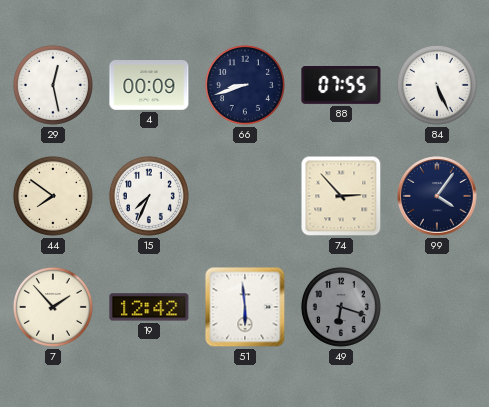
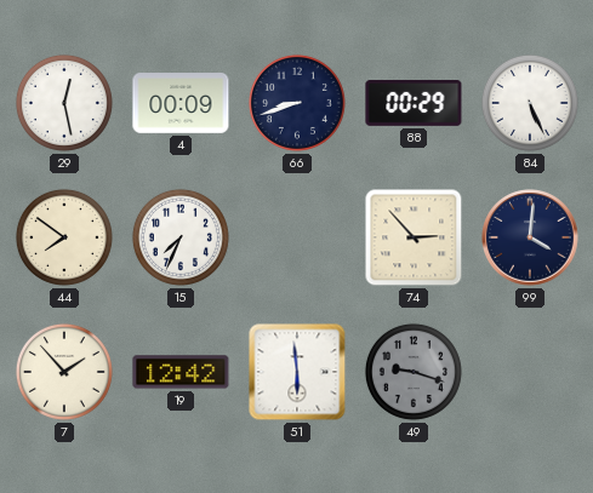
88: 07:55 -> 00:29 (414, 104)
99: 4:06 -> 4:01 (530, 237)
49: 6:18 -> 9:18 (414, 372)
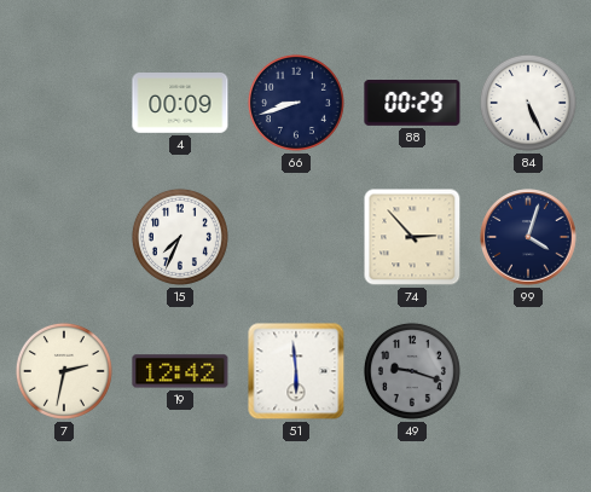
29: 12:28 -> none (64, 103)
44: 7:51 -> none (64, 237)
99: 4:01 -> 4:03 (528, 237)
7: 1:53 -> 2:32 (64, 371)
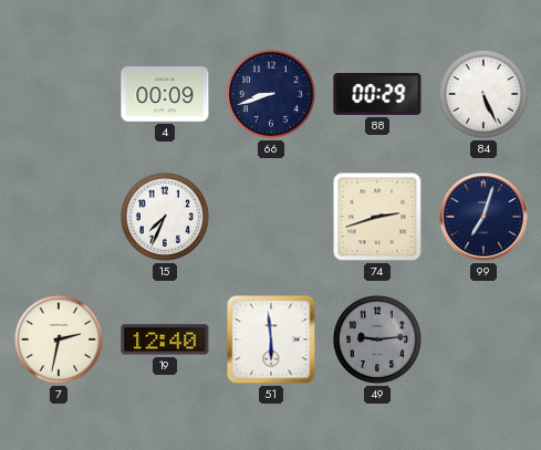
74: 2:53 -> 2:42 (377, 217)
99: 4:03 -> 7:03 (483, 217)
19: 12:42 -> 12:40 (165, 339)
49: 9:18 -> 9:14 (377, 339)
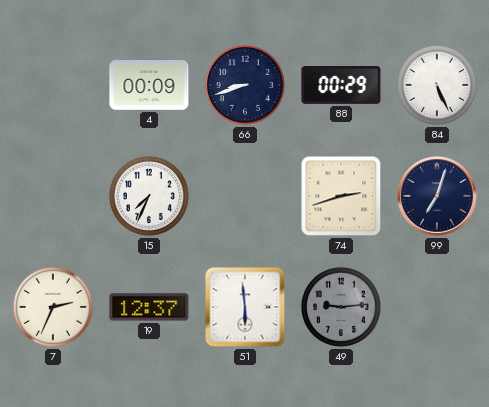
7: 2:32 -> 2:34 (53, 307)
19: 12:40 -> 12:37 (149, 307)
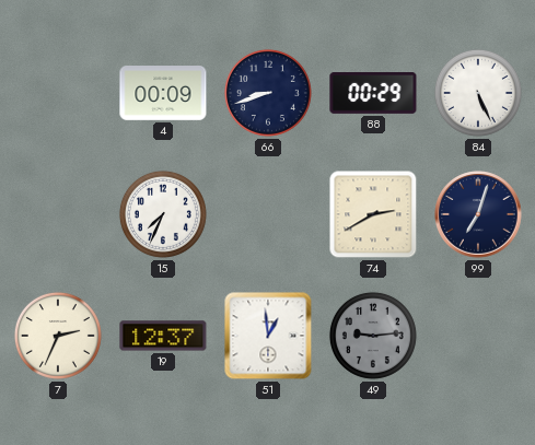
74: 2:42 -> 2:40 (373, 214)
51: 5:59 -> 12:59 (268, 336)
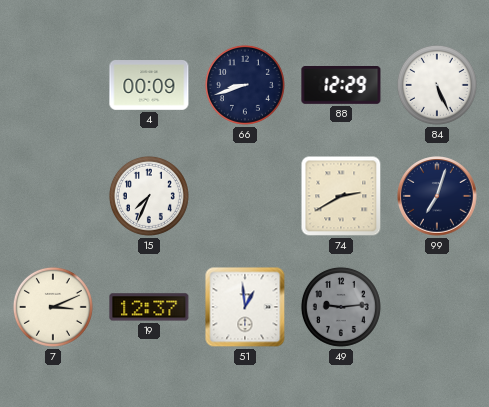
88: 00:29 -> 12:29 (341, 86)
7: 2:34 -> 3:11 (53, 307)
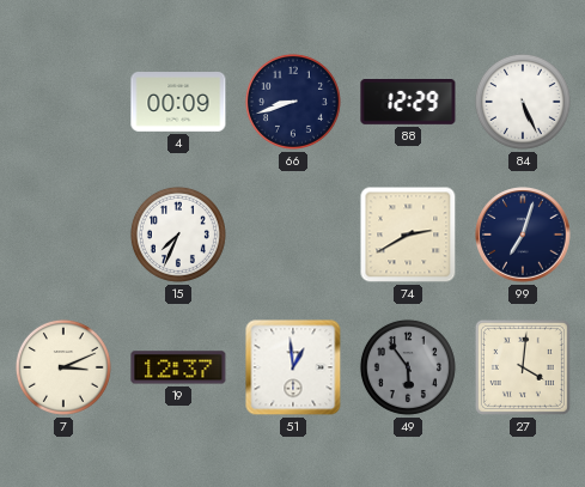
49: 9:14 -> 5:54 (408, 367)
27: none -> 4:01 (523, 367)
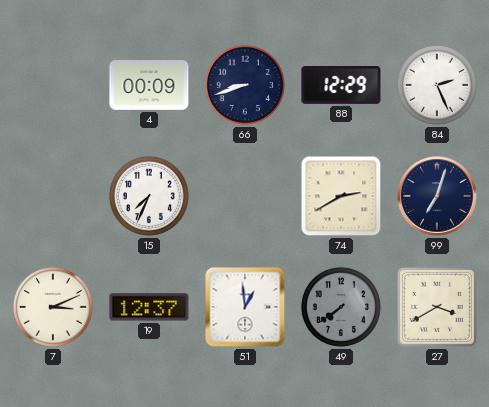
84: 5:26 -> 2:26 (437, 85)
49: 5:54 -> 7:39 (341, 307)
27: 4:01 -> 3:40 (437, 307)
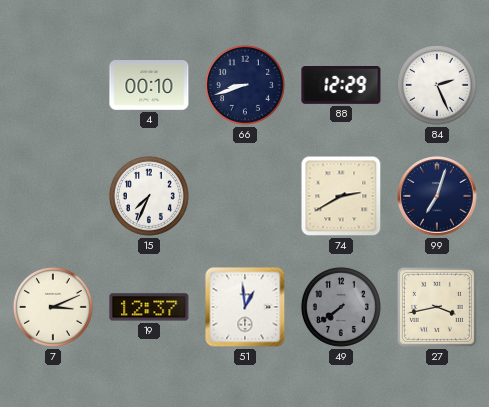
4: 00:09 -> 00:10 (149, 86)
27: 3:40 -> 3:43 (437, 307)
